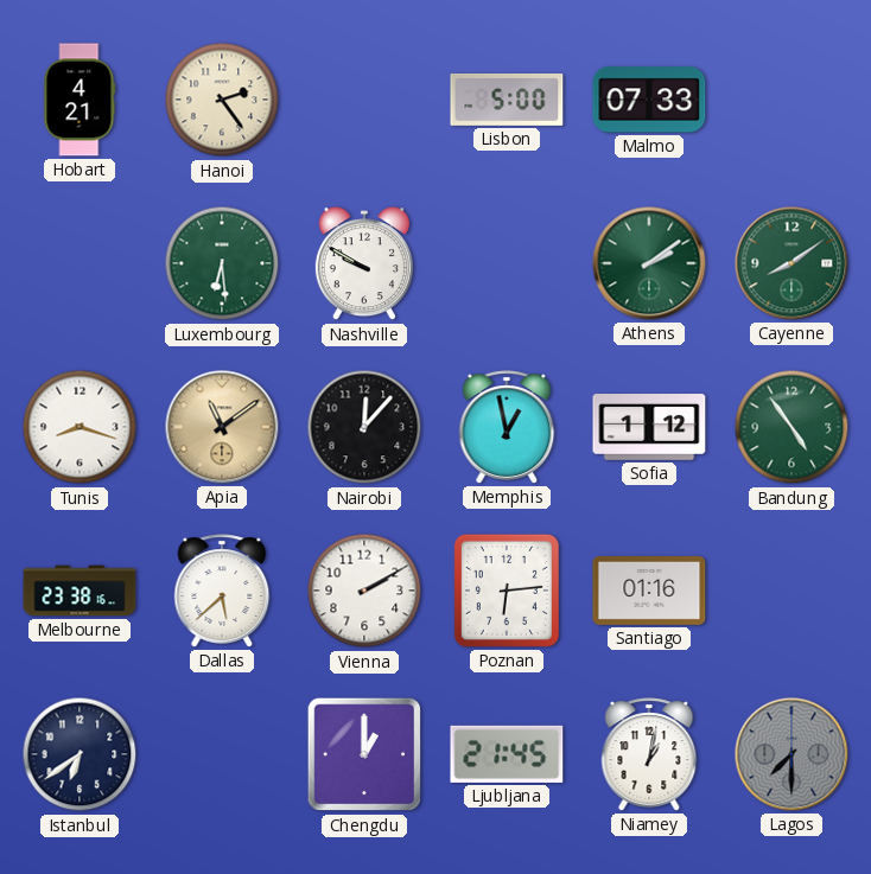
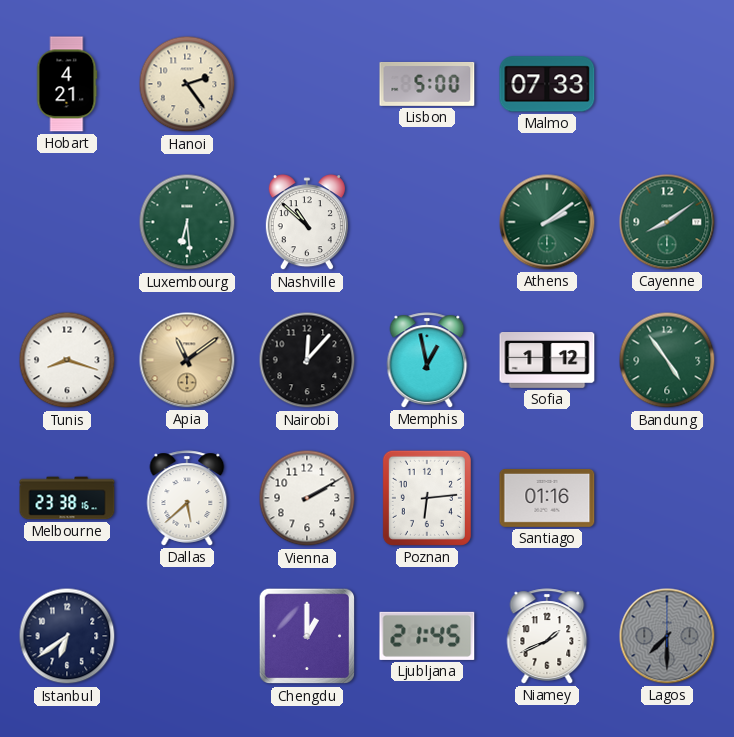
Nashville: 9:50 -> 10:52 (307, 223)
Niamey: 1:02 -> 1:41 (547, 636)
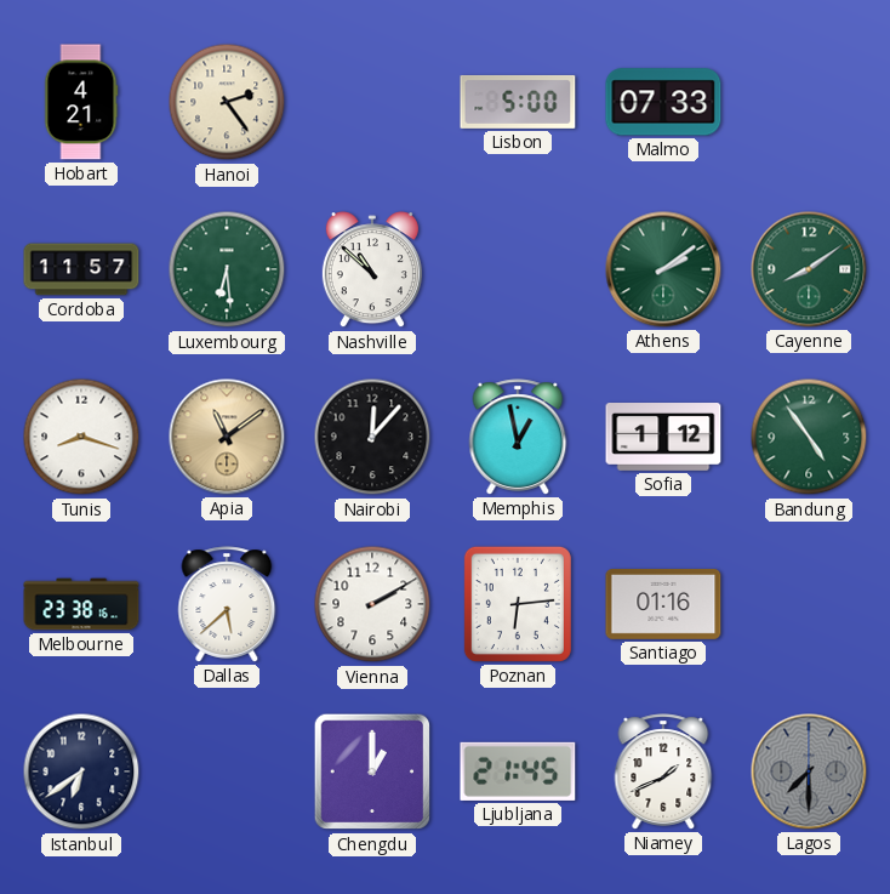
Cordoba: none -> 11:57 (81, 269)
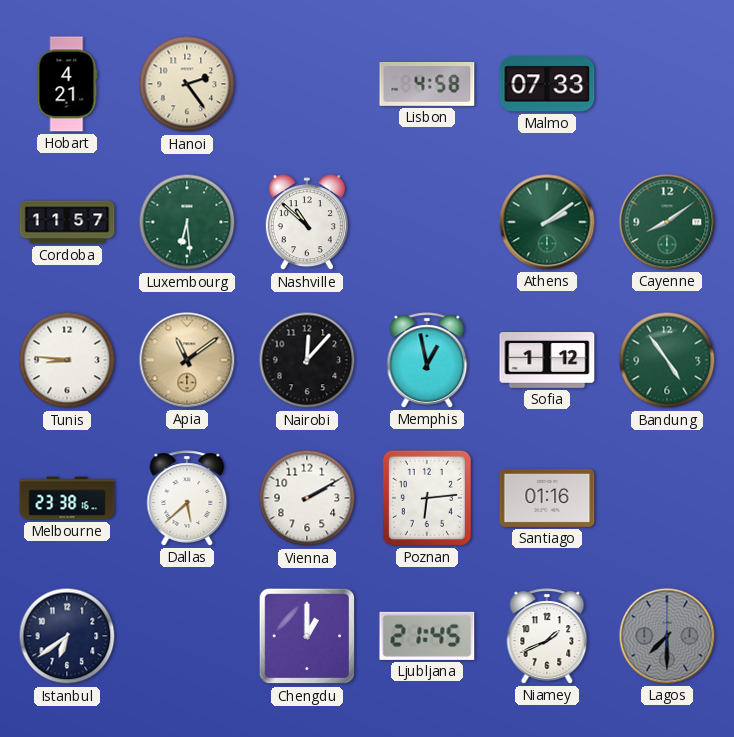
Lisbon: 5:00 -> 4:58 (427, 84)
Tunis: 8:18 -> 8:46 (67, 360)
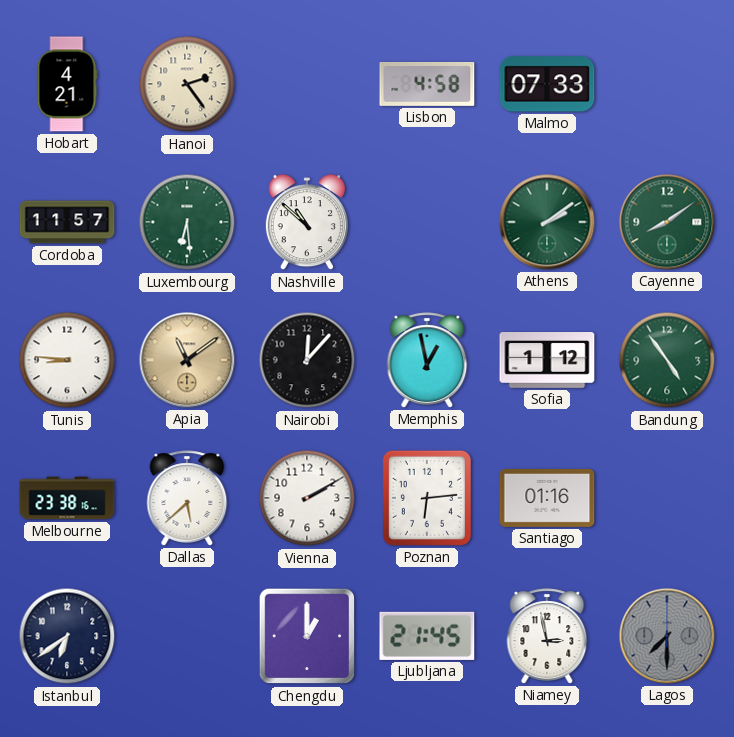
Niamey: 1:41 -> 2:58 (547, 636)
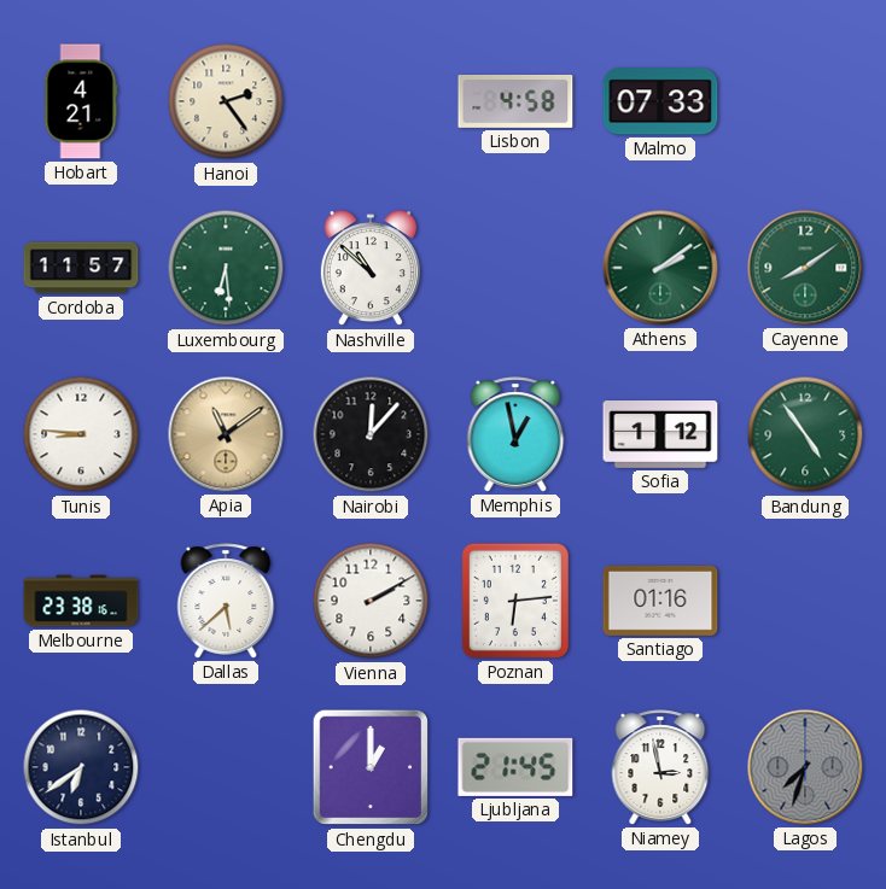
Lagos: 7:30 -> 7:33 (805, 767)
